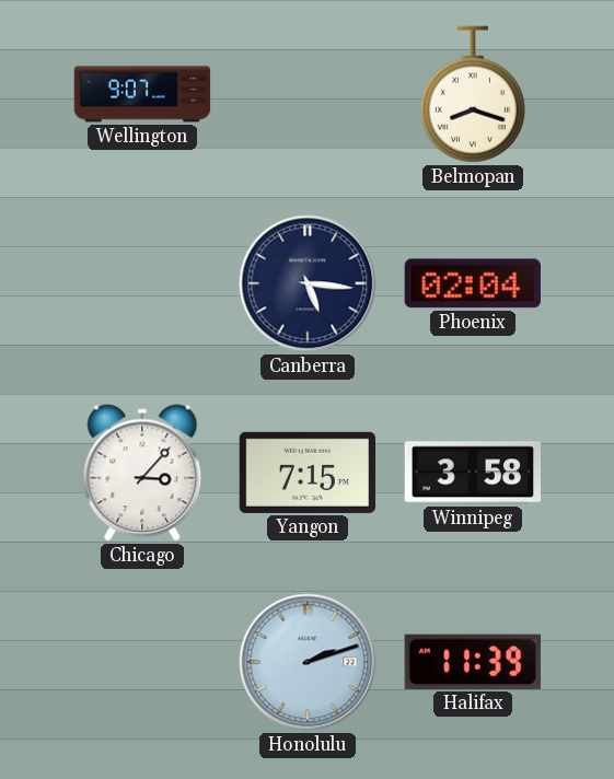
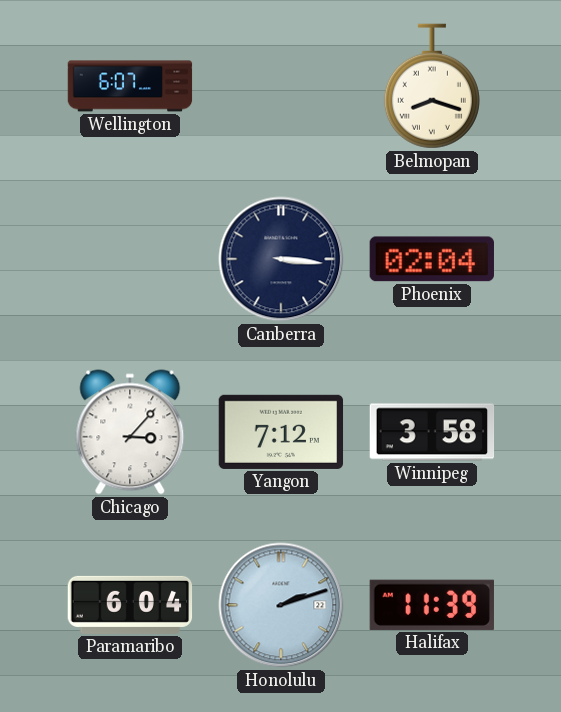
Wellington: 9:07 -> 6:07 (130, 86)
Canberra: 5:16 -> 3:16 (281, 259)
Yangon: 7:15 -> 7:12 (281, 432)
Paramaribo: none -> 6:04 (130, 605)
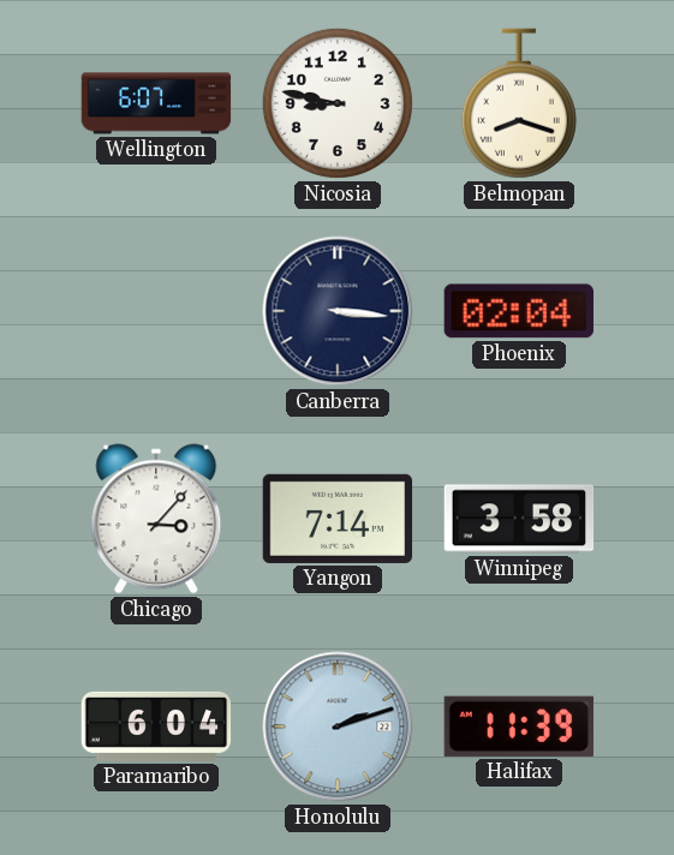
Nicosia: none -> 8:47 (338, 103)
Yangon: 7:12 -> 7:14 (338, 519)
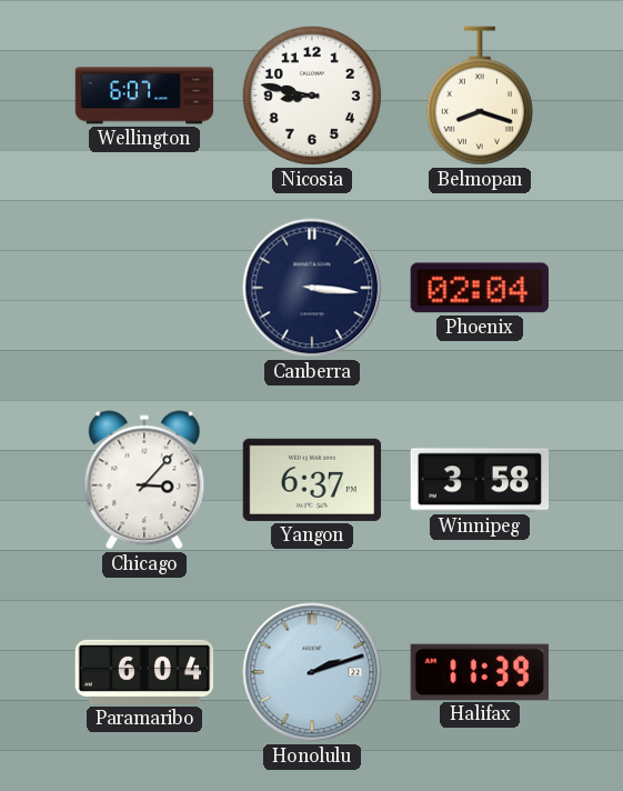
Yangon: 7:14 -> 6:37 (312, 480)
